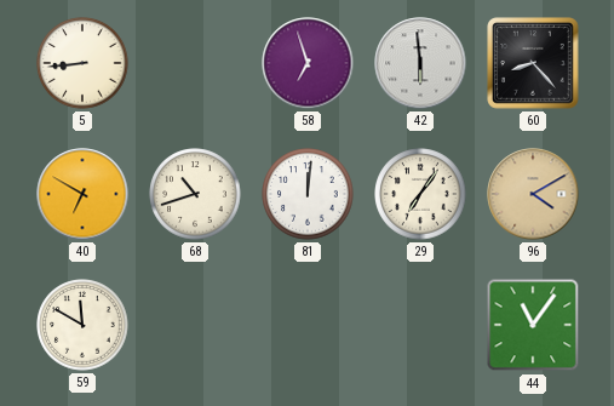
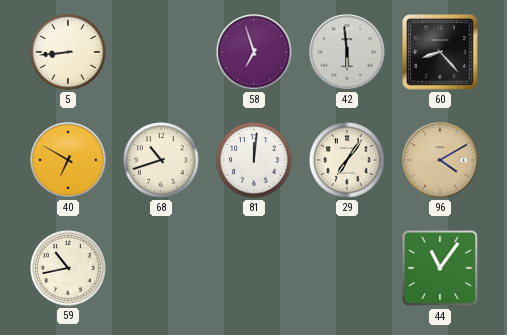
59: 11:50 -> 10:43 (68, 268)
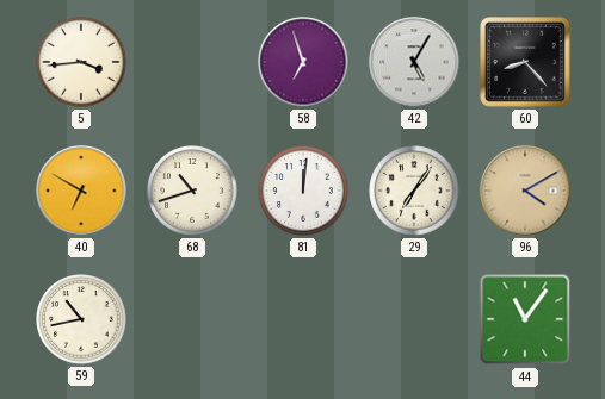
5: 8:44 -> 3:44 (81, 62)
42: 5:59 -> 5:05 (414, 62)
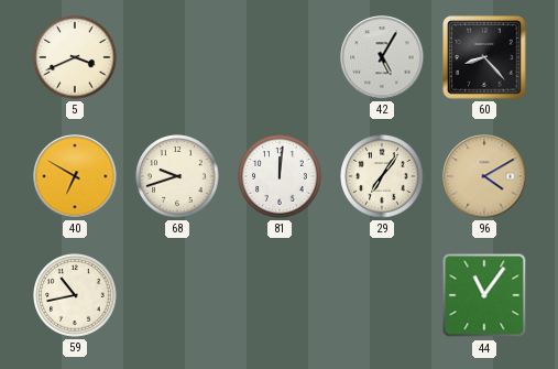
5: 3:44 -> 3:41 (75, 57)
58: 6:57 -> none (303, 62)
68: 10:42 -> 9:42 (177, 176)
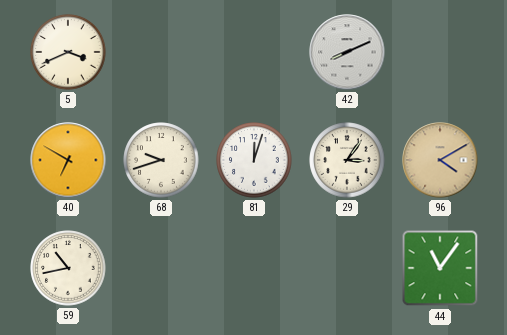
42: 5:05 -> 8:11 (347, 52)
60: 8:23 -> none (484, 57)
81: 12:01 -> 12:03 (254, 160)
29: 7:06 -> 3:06 (347, 160)
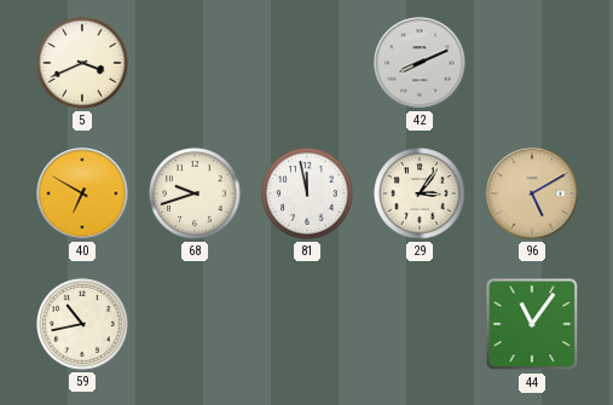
81: 12:03 -> 11:58 (307, 193)
96: 4:10 -> 5:10 (532, 193)
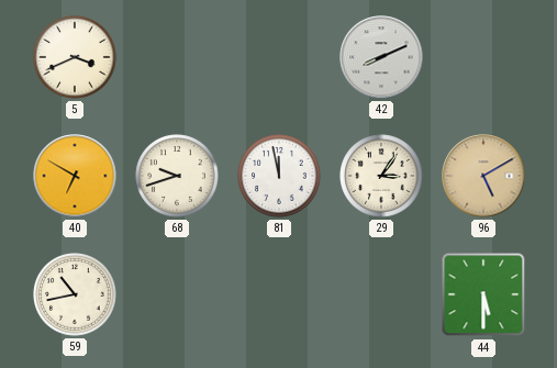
44: 11:06 -> 5:30 (483, 294)
